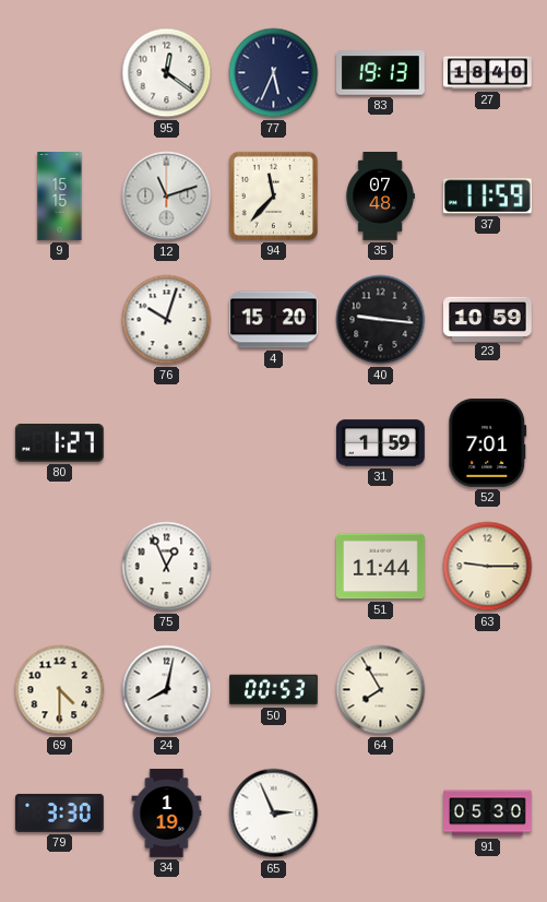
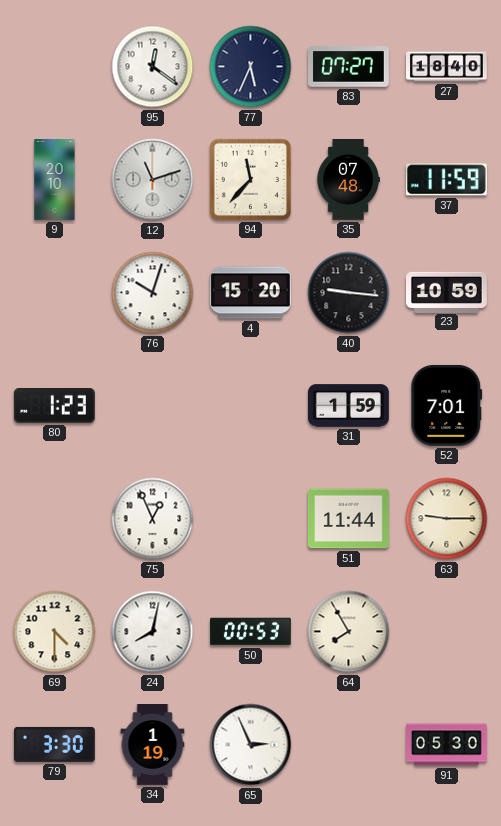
83: 19:13 -> 07:27 (349, 67)
9: 15:15 -> 20:10 (55, 180)
80: 1:27 -> 1:23 (54, 406)
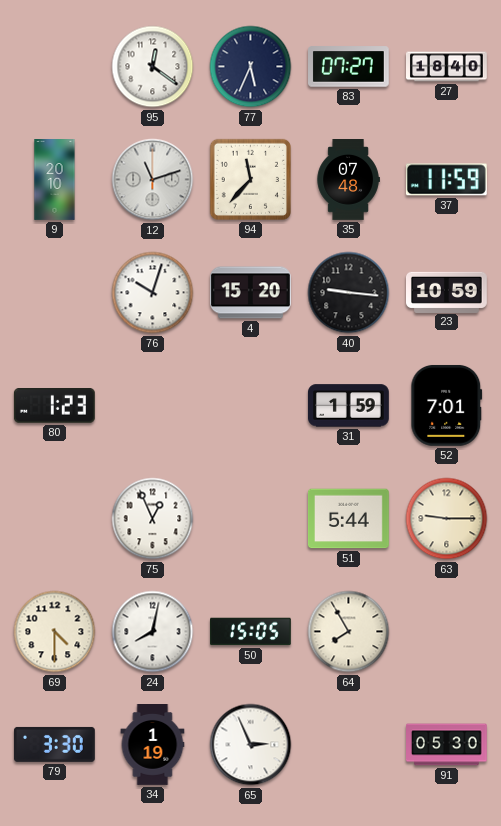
51: 11:44 -> 5:44 (349, 519)
50: 00:53 -> 15:05 (251, 632)
